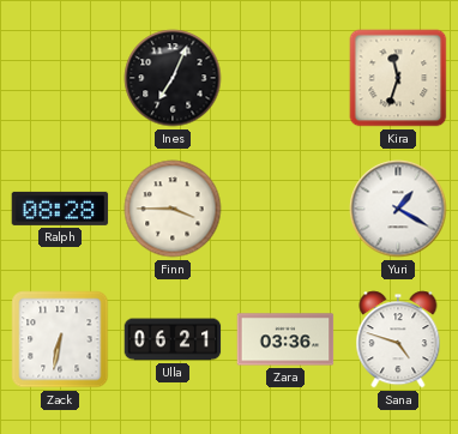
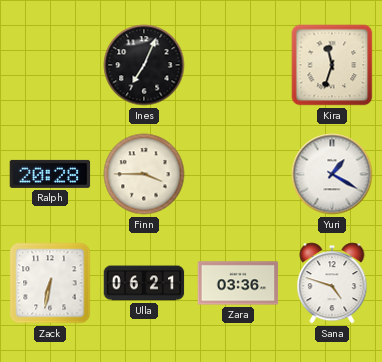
Ralph: 08:28 -> 20:28 (50, 174)
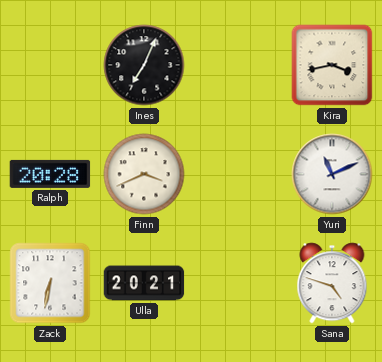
Kira: 11:33 -> 3:43 (332, 65)
Finn: 3:45 -> 3:41 (144, 174)
Yuri: 1:20 -> 11:11 (332, 174)
Ulla: 06:21 -> 20:21 (144, 283)
Zara: 03:36 -> none (238, 283)
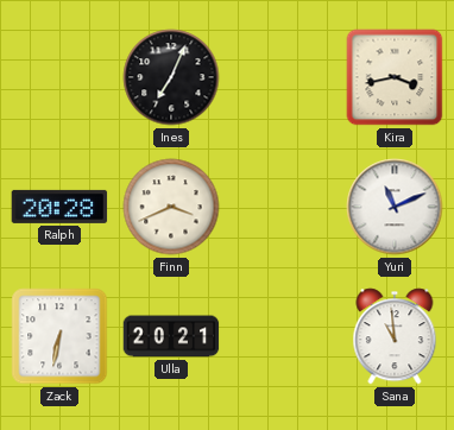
Sana: 4:48 -> 10:59 (395, 336)
